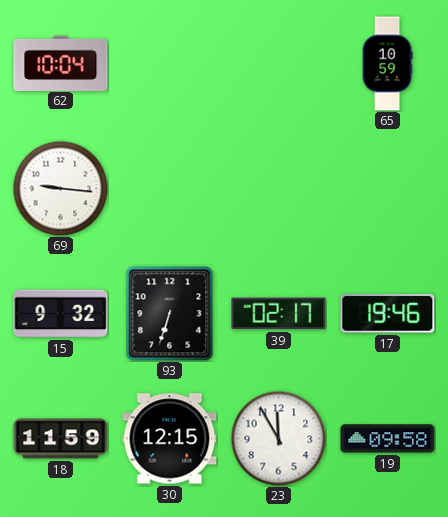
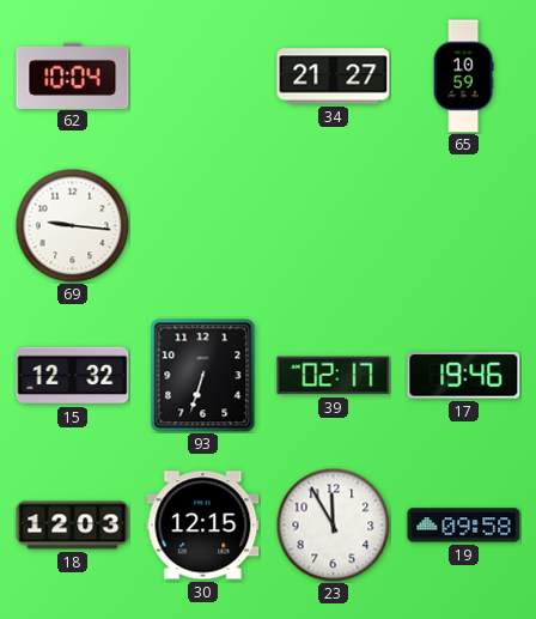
34: none -> 21:27 (334, 77)
15: 9:32 -> 12:32 (73, 376)
18: 11:59 -> 12:03 (73, 526)
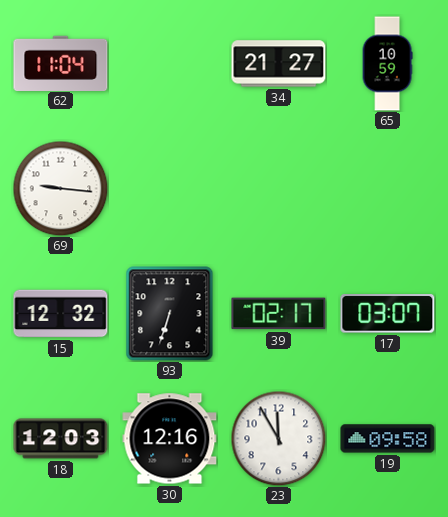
62: 10:04 -> 11:04 (61, 63)
17: 19:46 -> 03:07 (388, 314)
30: 12:15 -> 12:16 (170, 439)
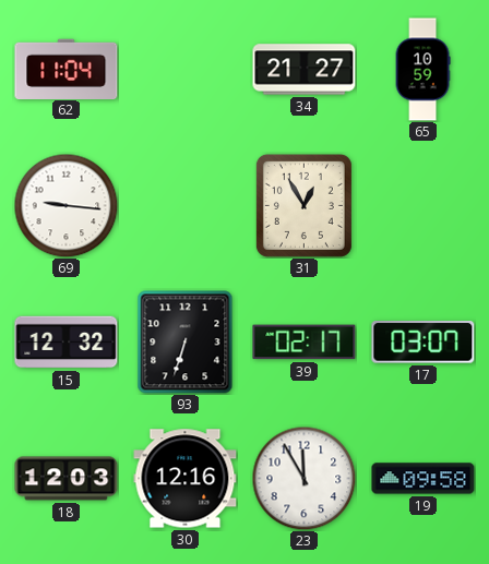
31: none -> 12:55 (303, 205)
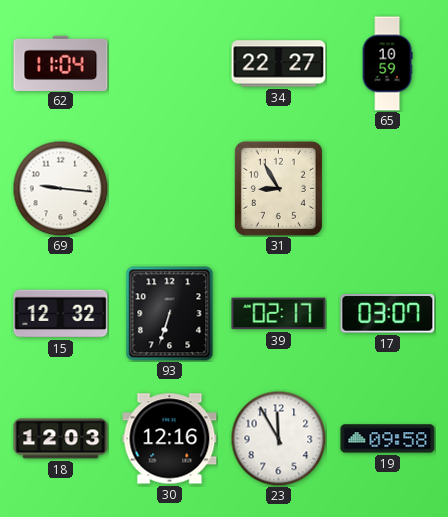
34: 21:27 -> 22:27 (279, 64)
31: 12:55 -> 8:55 (278, 188)
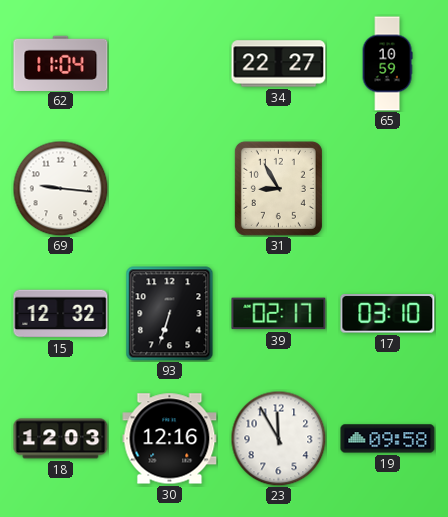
17: 03:07 -> 03:10 (388, 314)
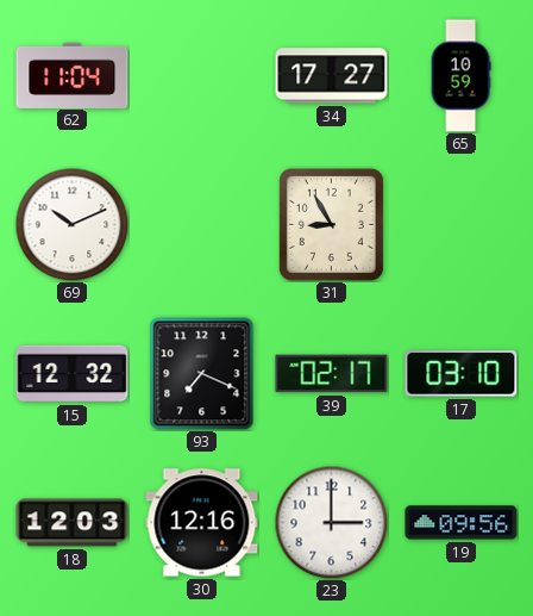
34: 22:27 -> 17:27 (332, 76)
69: 9:16 -> 10:11 (71, 224)
93: 6:33 -> 7:19 (202, 374)
23: 11:55 -> 3:00 (331, 522)
19: 09:58 -> 09:56 (462, 523)
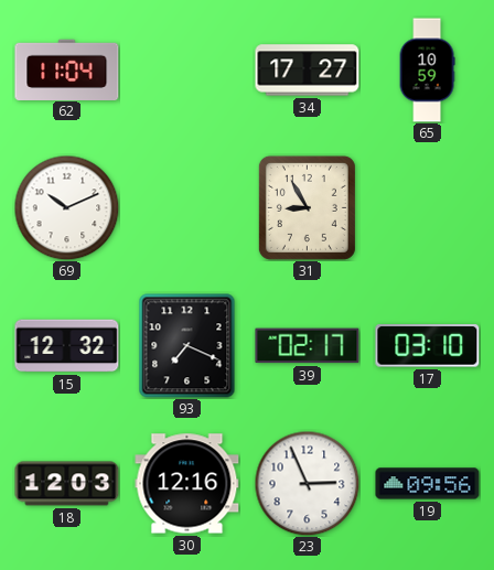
23: 3:00 -> 2:56 (307, 483)
